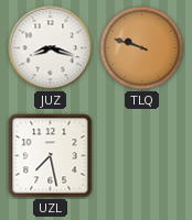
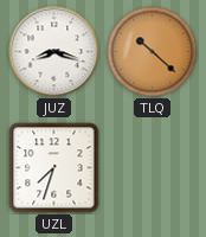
TLQ: 9:48 -> 10:22 (153, 52)
UZL: 7:28 -> 7:33 (54, 168)
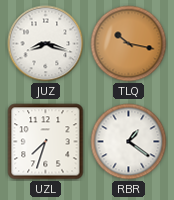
TLQ: 10:22 -> 10:17 (129, 44)
RBR: none -> 1:21 (129, 142)
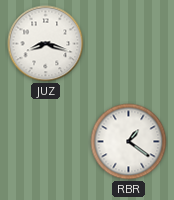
TLQ: 10:17 -> none (129, 44)
UZL: 7:33 -> none (46, 142)
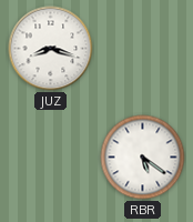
RBR: 1:21 -> 5:21 (143, 158)
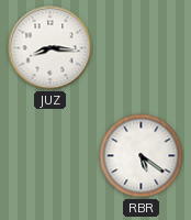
JUZ: 8:18 -> 8:16 (50, 48)
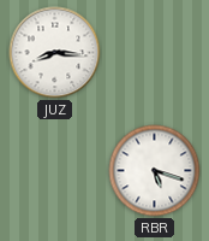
RBR: 5:21 -> 5:18 (155, 171)
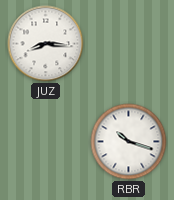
RBR: 5:18 -> 10:18 (129, 142)
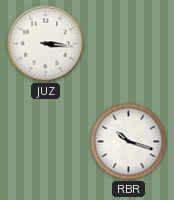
JUZ: 8:16 -> 3:16 (46, 44)
